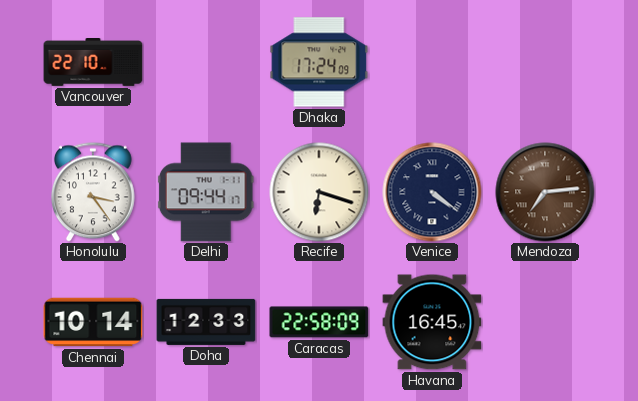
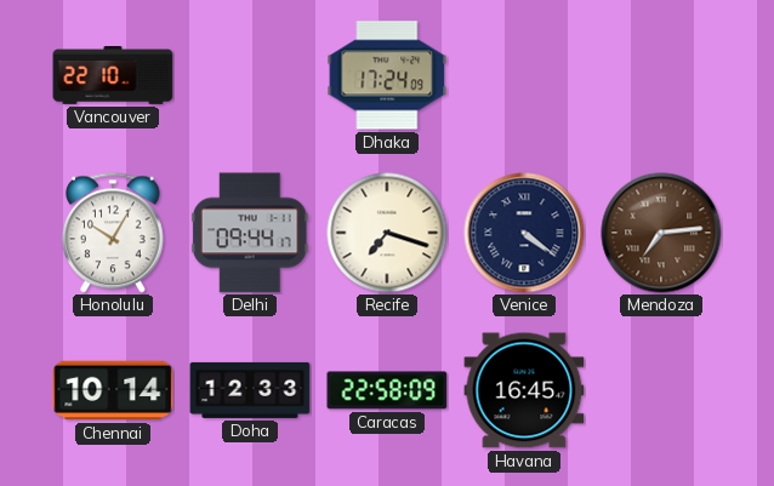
Honolulu: 3:24 -> 10:05 (113, 233)
Recife: 6:18 -> 7:18 (387, 233)
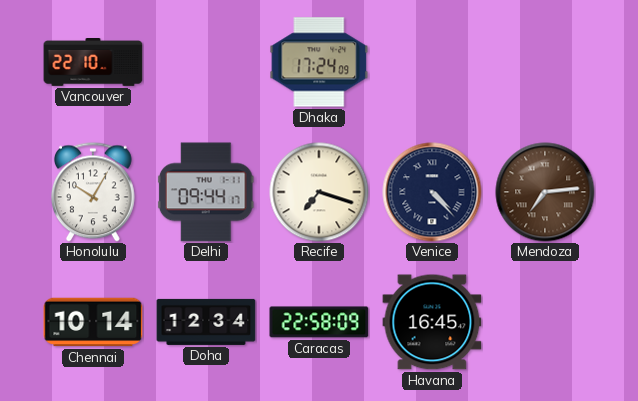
Venice: 4:21 -> 4:23 (432, 192)
Doha: 12:33 -> 12:34 (206, 322)
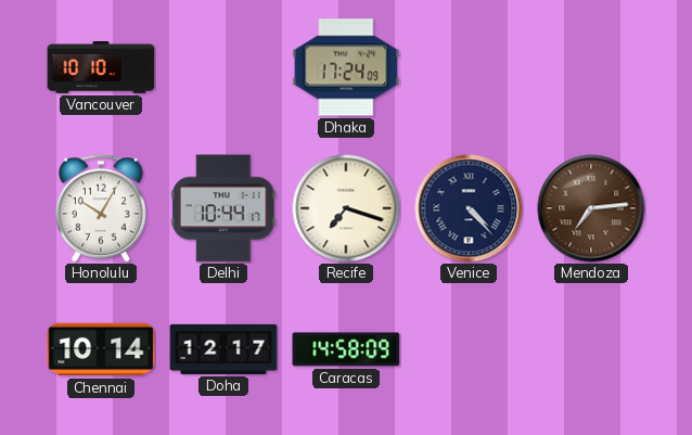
Vancouver: 22:10 -> 10:10 (101, 68)
Delhi: 09:44 -> 10:44 (223, 208)
Doha: 12:34 -> 12:17 (223, 349)
Caracas: 22:58 -> 14:58 (346, 349)
Havana: 16:45 -> none (432, 322)
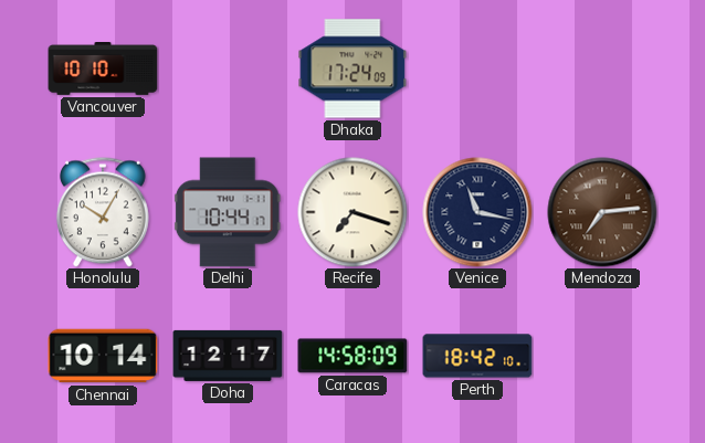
Venice: 4:23 -> 11:17 (477, 212)
Perth: none -> 18:42 (477, 356)
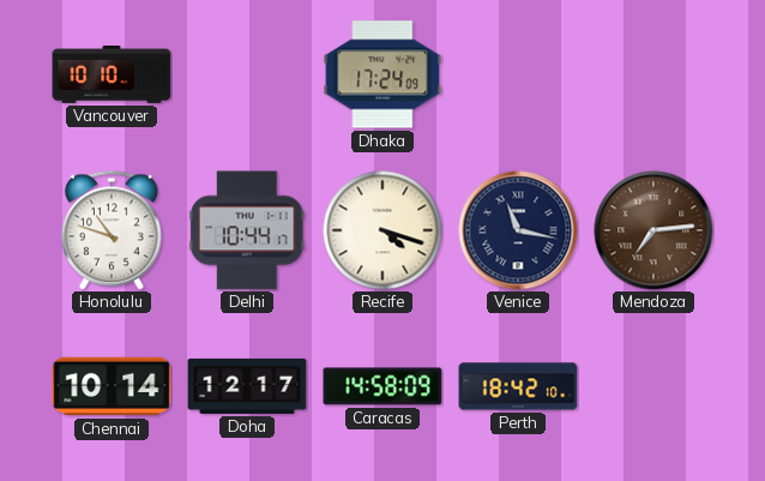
Honolulu: 10:05 -> 10:48 (112, 230)
Recife: 7:18 -> 4:18 (382, 230)
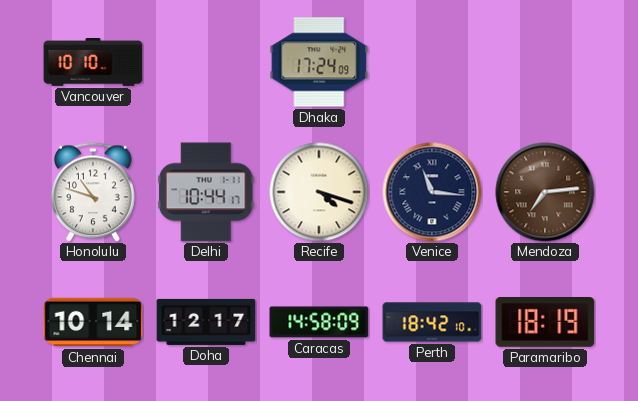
Venice: 11:17 -> 11:16 (432, 192)
Paramaribo: none -> 18:19 (545, 322)
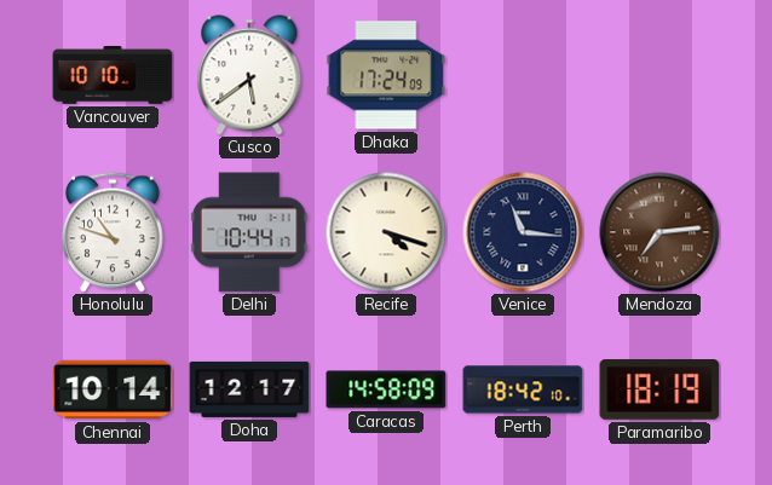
Cusco: none -> 5:39 (249, 75)
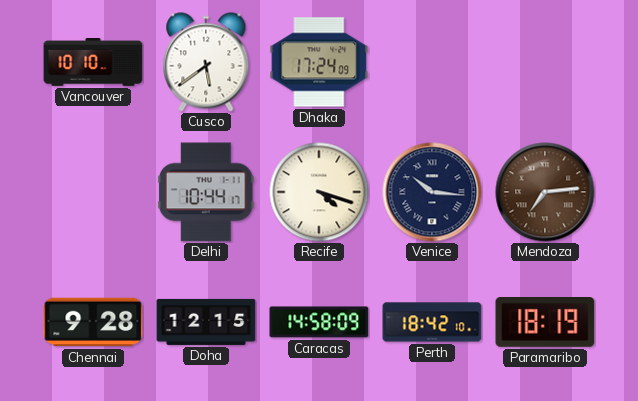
Honolulu: 10:48 -> none (113, 232)
Venice: 11:16 -> 10:16 (432, 192)
Chennai: 10:14 -> 9:28 (93, 322)
Doha: 12:17 -> 12:15 (206, 322)
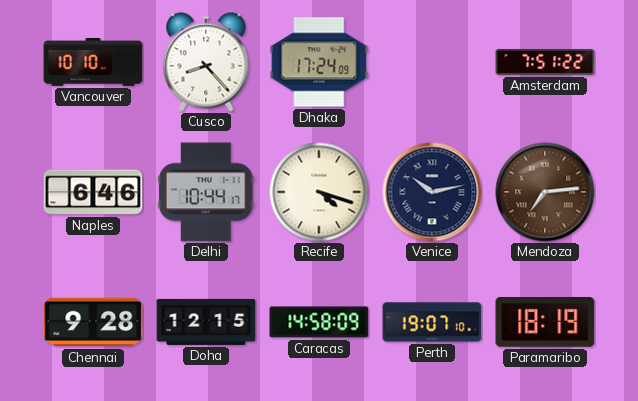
Cusco: 5:39 -> 8:23 (206, 62)
Amsterdam: none -> 7:51 (545, 62)
Naples: none -> 6:46 (93, 192)
Venice: 10:16 -> 10:13 (432, 192)
Perth: 18:42 -> 19:07 (432, 322)
